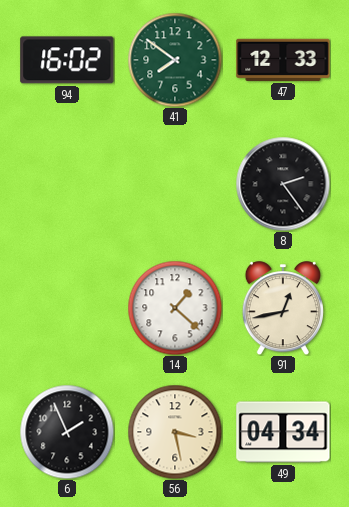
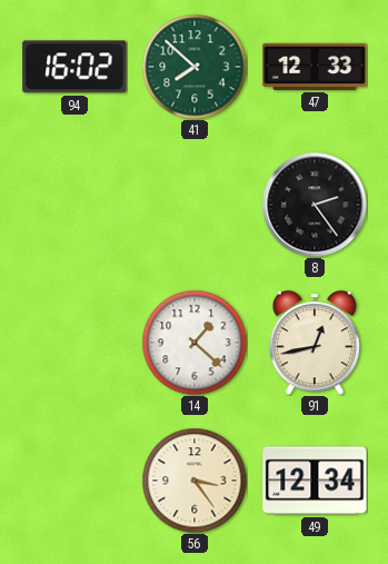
41: 7:51 -> 7:52 (195, 67)
6: 1:56 -> none (67, 432)
56: 3:28 -> 3:24 (195, 481)
49: 04:34 -> 12:34 (315, 481)
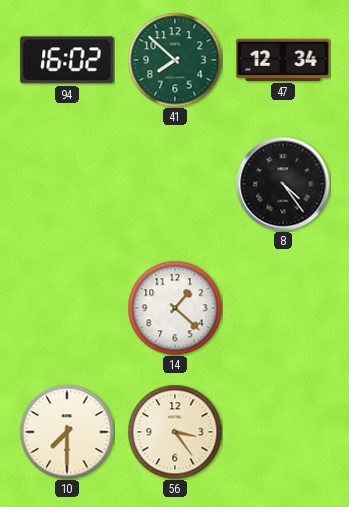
47: 12:33 -> 12:34 (283, 60)
8: 2:24 -> 4:24 (283, 184)
91: 12:43 -> none (315, 343)
10: none -> 7:30 (67, 432)
49: 12:34 -> none (315, 481)
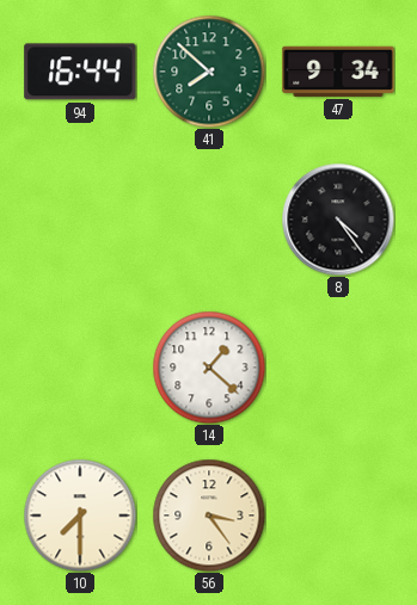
94: 16:02 -> 16:44 (80, 72)
47: 12:34 -> 9:34 (338, 72)
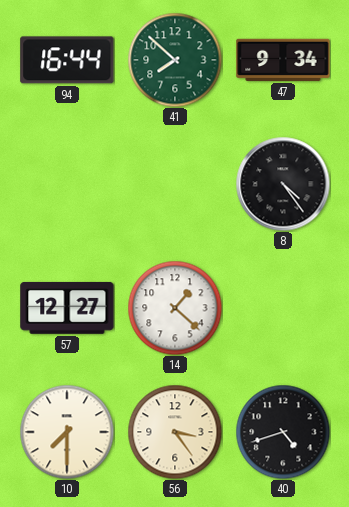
57: none -> 12:27 (67, 308)
40: none -> 4:42 (283, 432)
